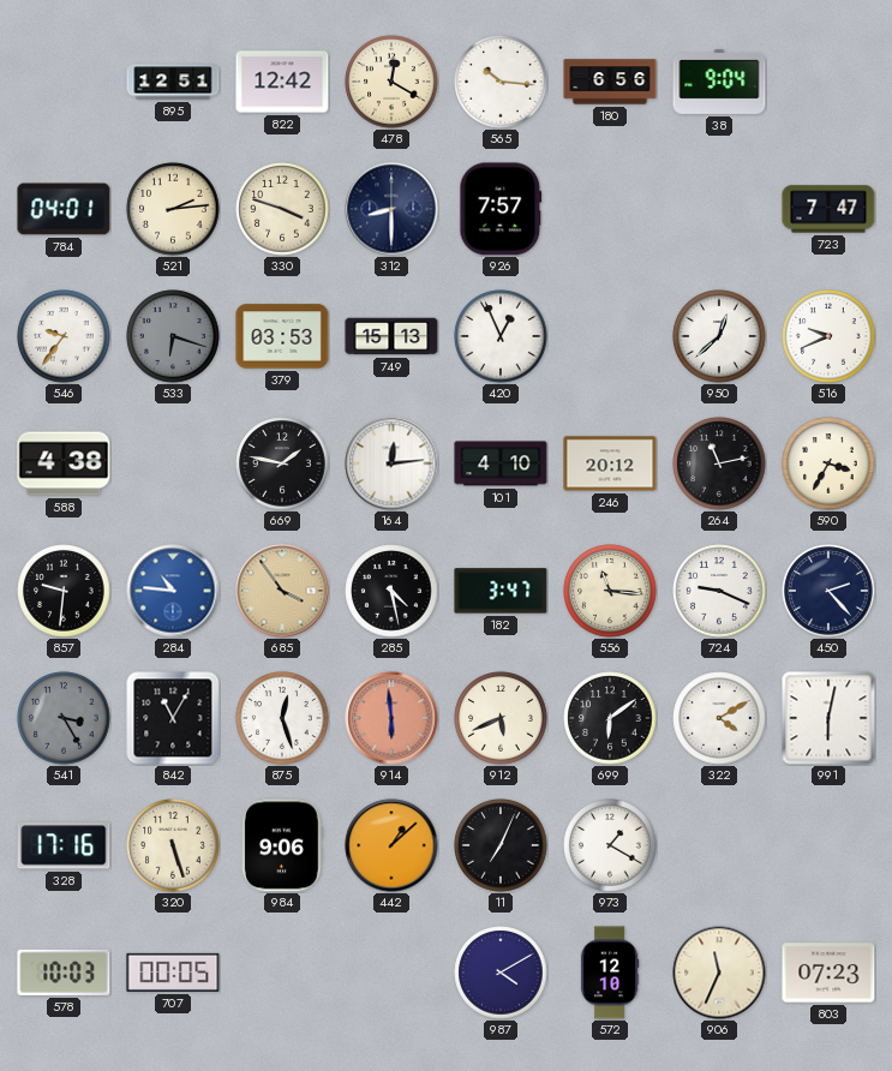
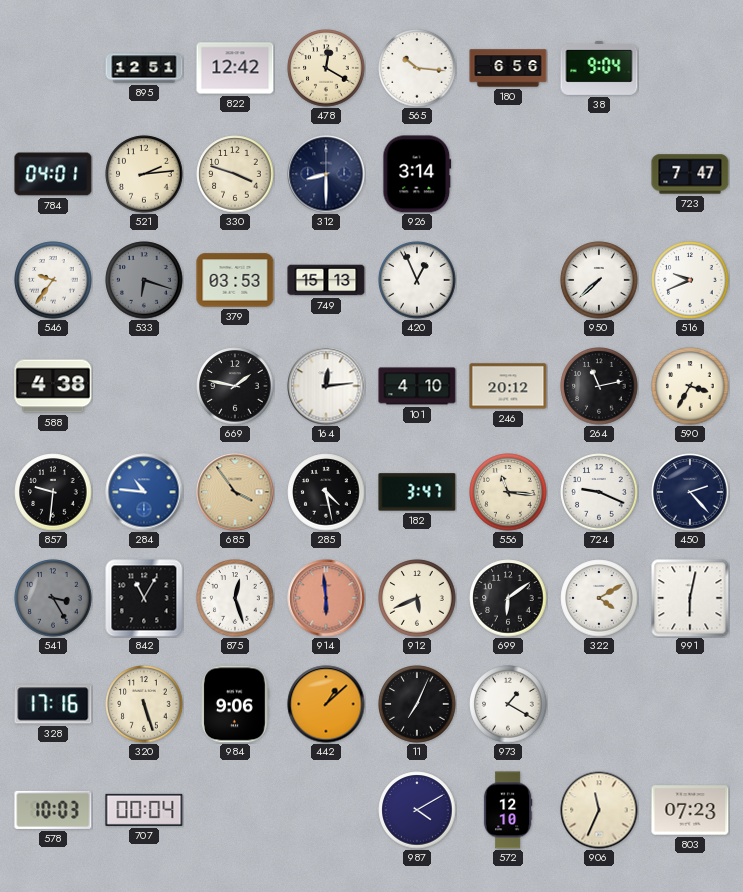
926: 7:57 -> 3:14 (417, 174)
950: 12:38 -> 7:38 (599, 280)
707: 00:05 -> 00:04 (144, 810)
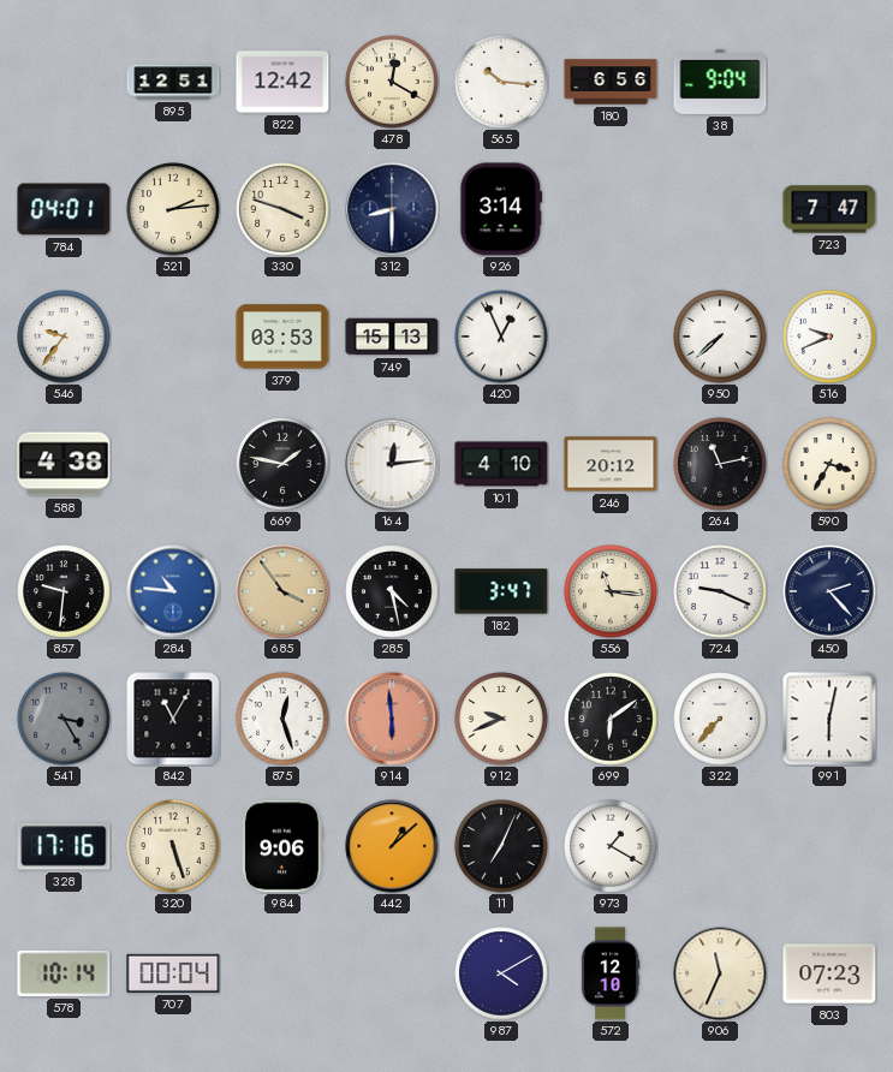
533: 6:18 -> none (144, 280)
912: 5:41 -> 9:41 (501, 719)
322: 4:10 -> 7:37 (720, 719)
578: 10:03 -> 10:14 (64, 973)
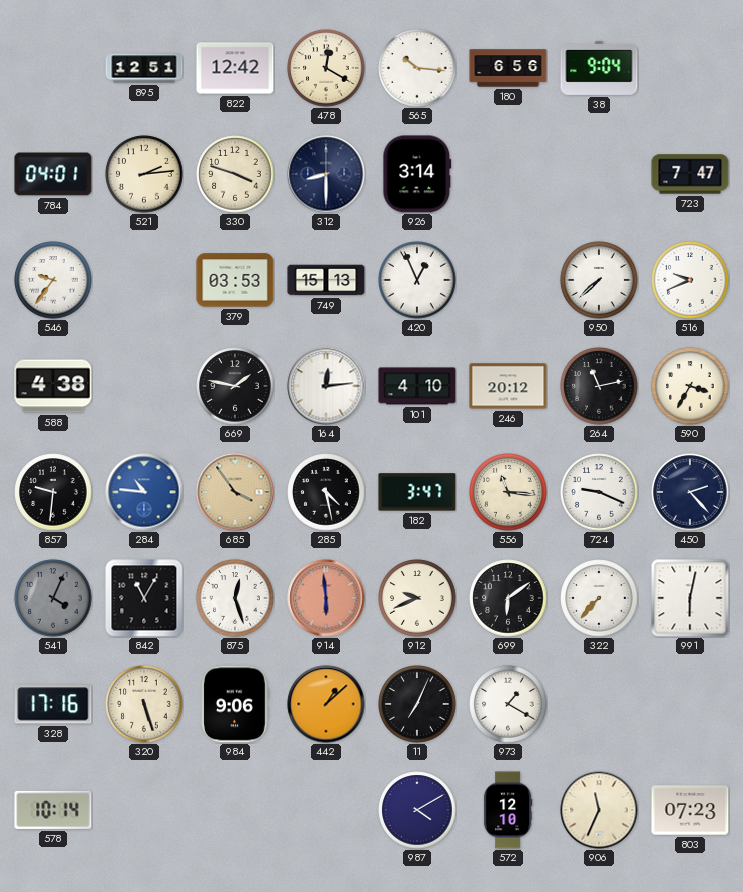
541: 3:25 -> 4:04 (53, 598)
707: 00:04 -> none (173, 973)
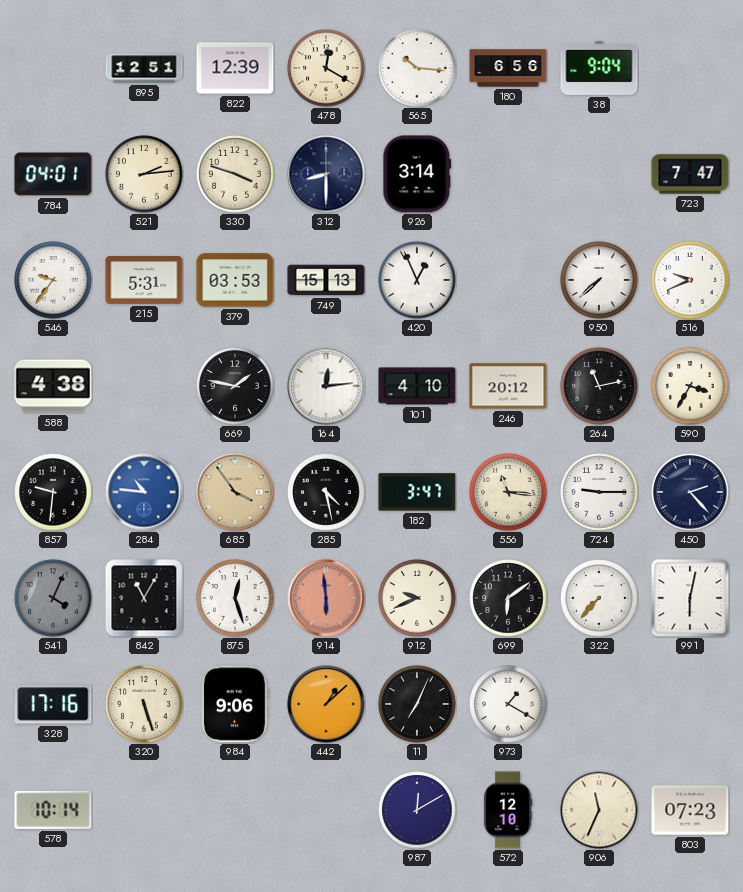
822: 12:42 -> 12:39 (235, 68)
215: none -> 5:31 (144, 281)
724: 9:19 -> 9:15 (599, 492)
987: 4:10 -> 12:10 (417, 810)
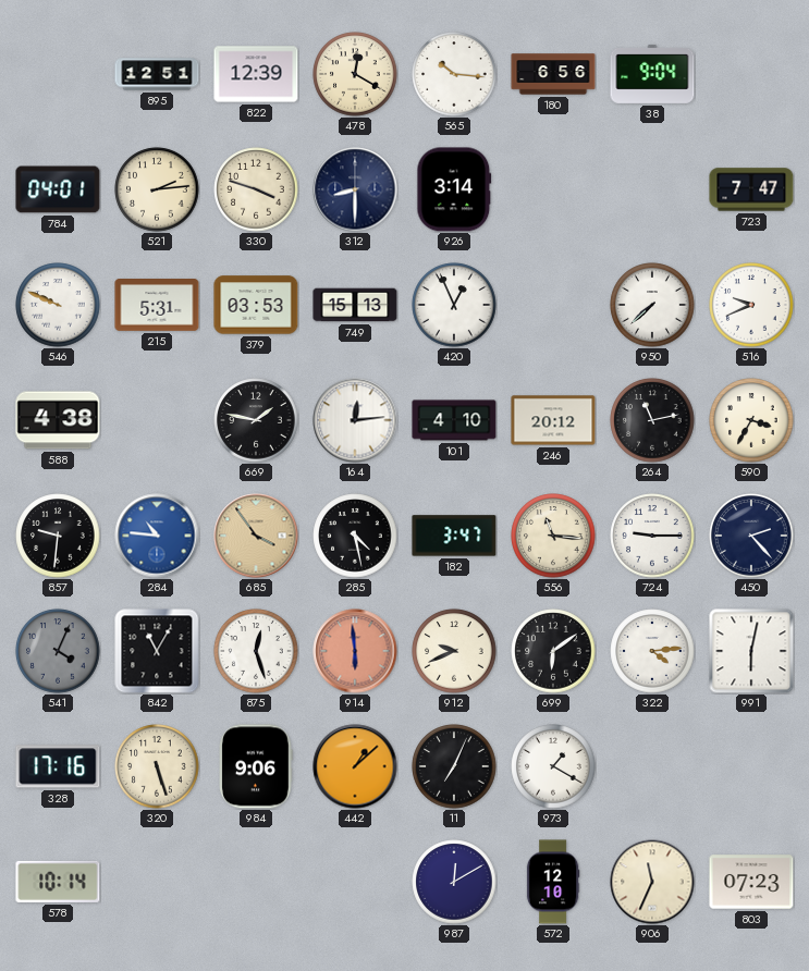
546: 9:36 -> 9:49 (58, 305)
322: 7:37 -> 4:14 (652, 651)
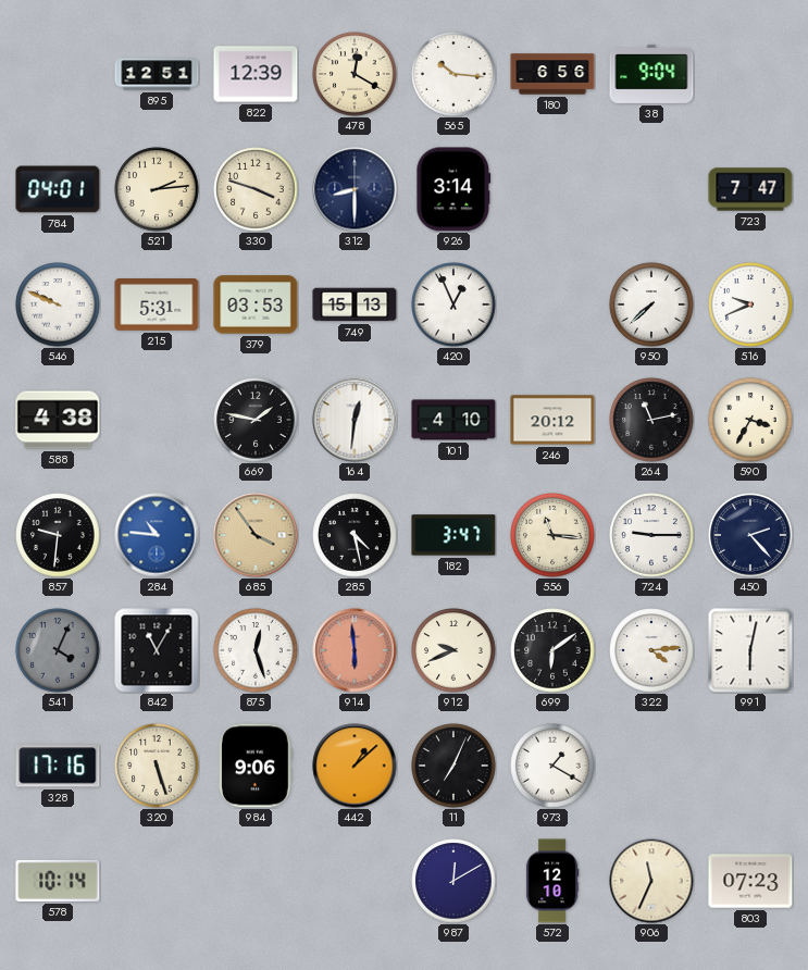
164: 12:14 -> 12:31 (355, 420)
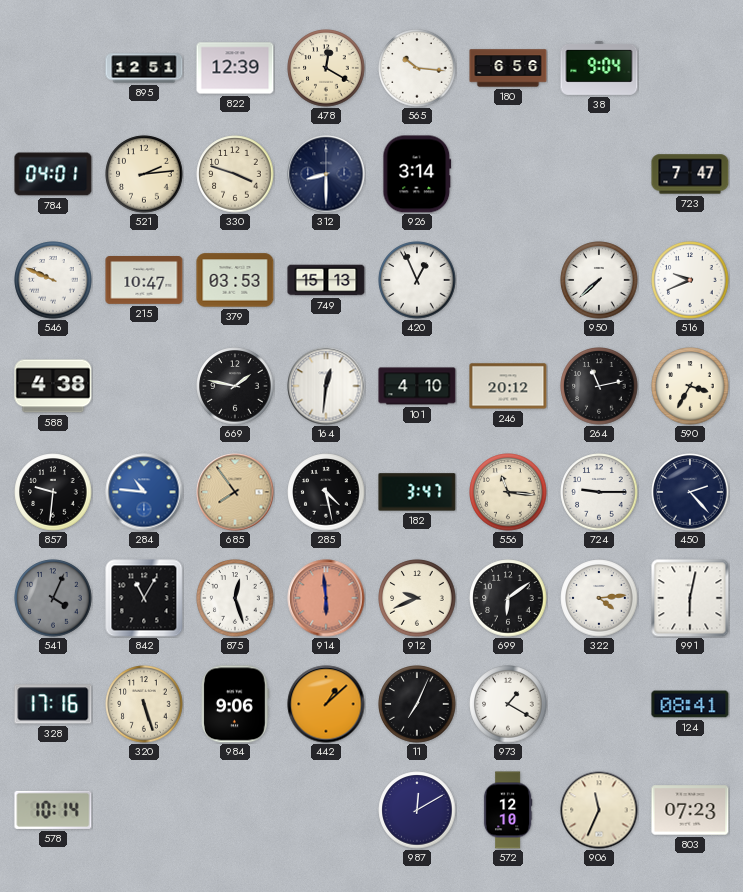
215: 5:31 -> 10:47 (144, 281)
685: 3:54 -> 7:54 (235, 492)
124: none -> 08:41 (690, 704)
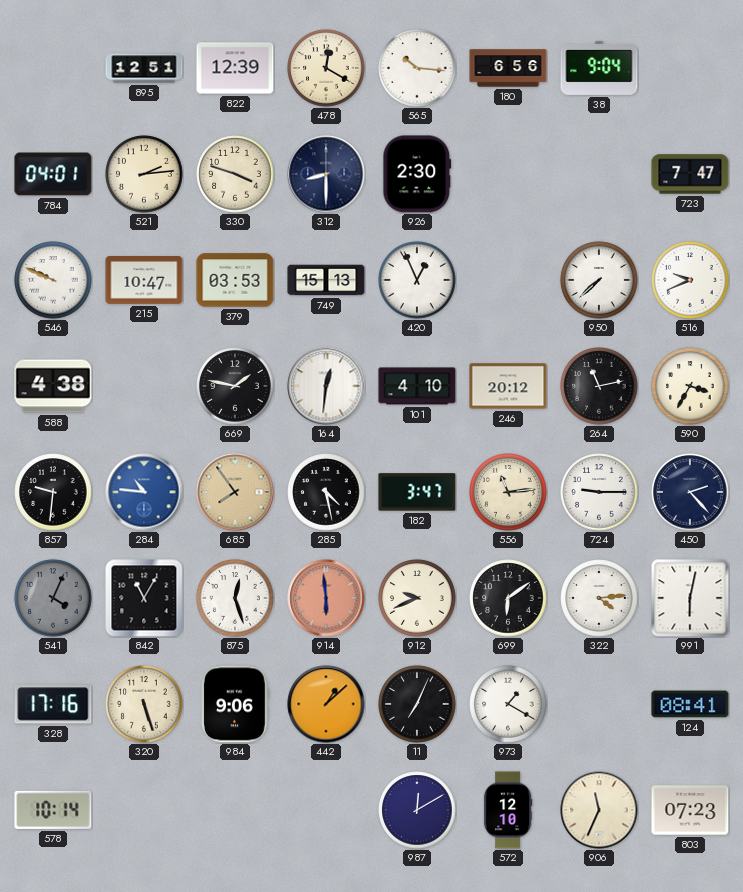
926: 3:14 -> 2:30 (417, 174)
556: 11:16 -> 11:14 (508, 492)
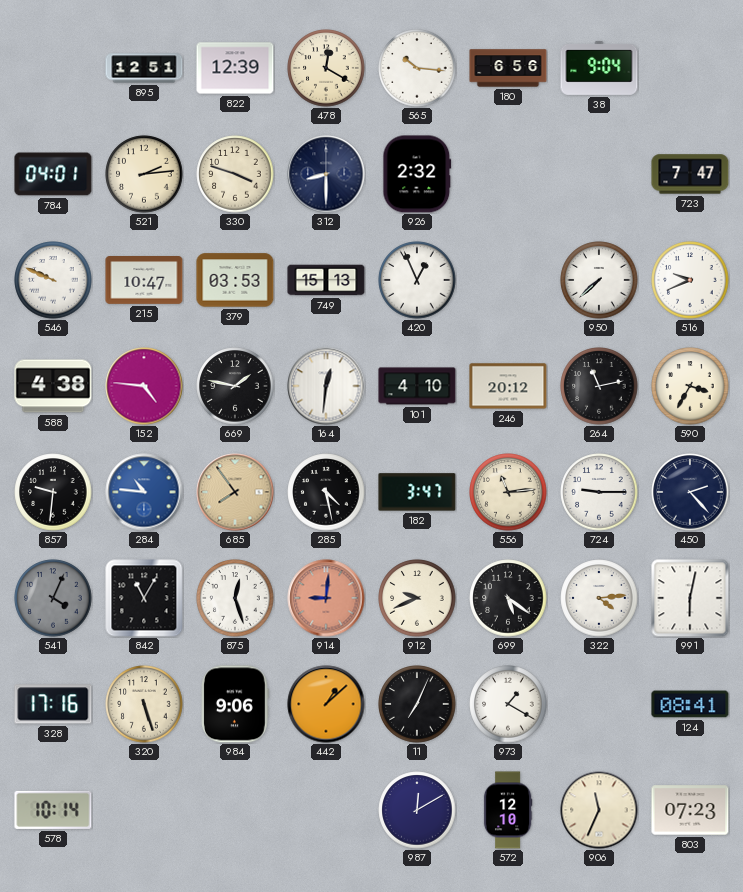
926: 2:30 -> 2:32 (417, 174)
152: none -> 4:46 (144, 386)
914: 5:59 -> 9:01 (326, 598)
699: 6:09 -> 5:21 (508, 598)
